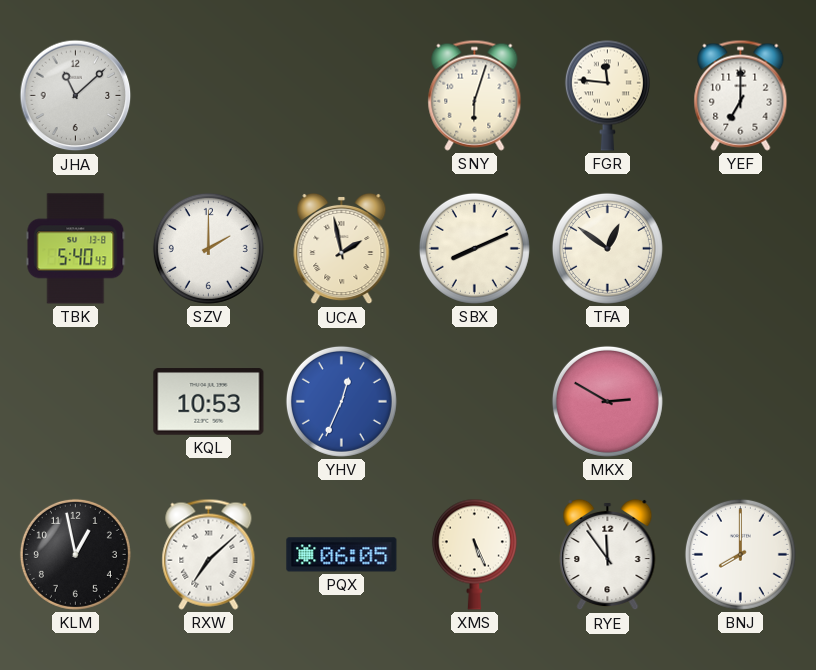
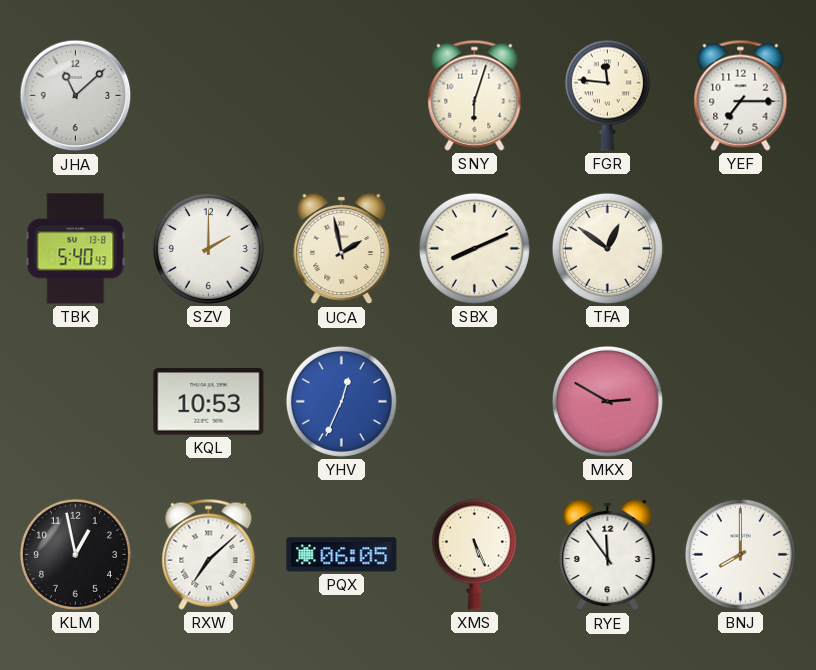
YEF: 7:00 -> 7:15 (741, 95)
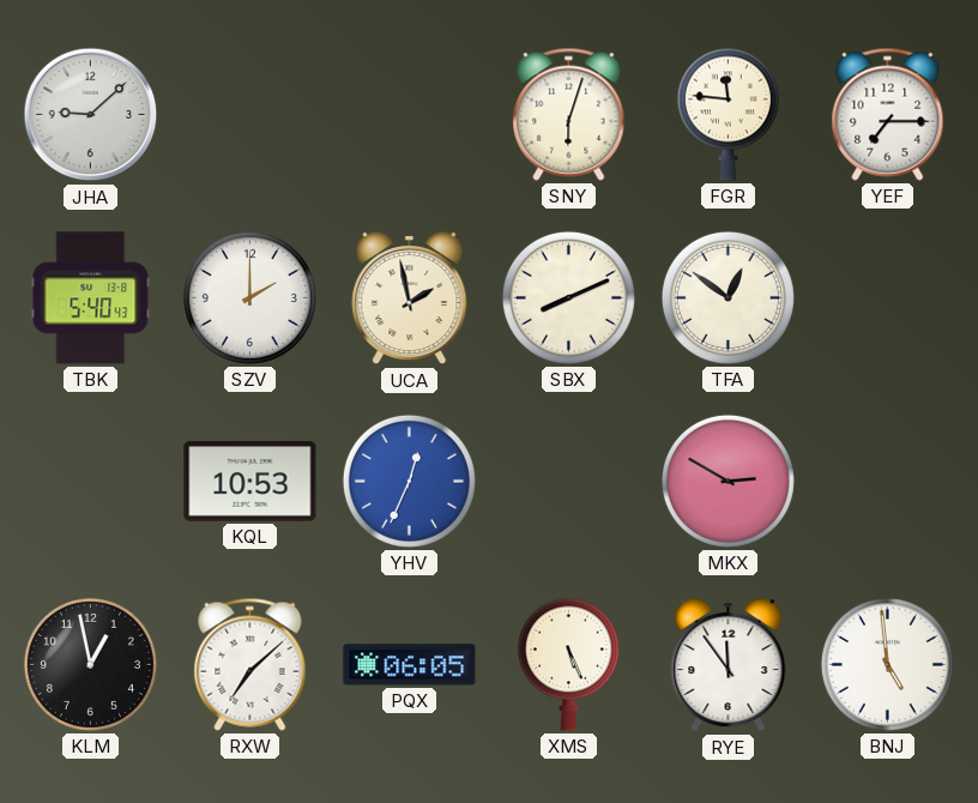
JHA: 11:08 -> 9:08 (91, 115)
BNJ: 8:00 -> 4:59 (887, 664)
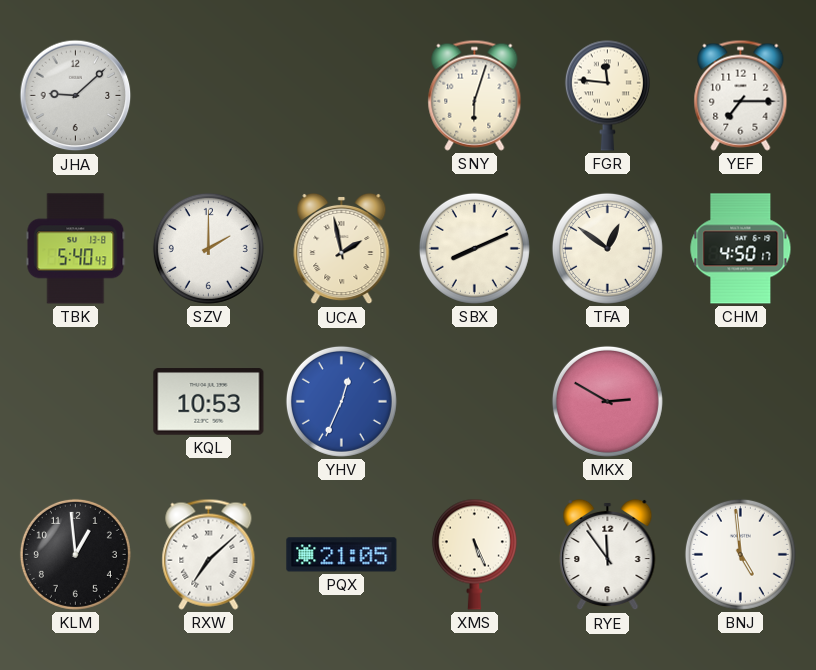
CHM: none -> 4:50 (741, 249)
KLM: 12:58 -> 12:59 (75, 554)
PQX: 06:05 -> 21:05 (342, 555)
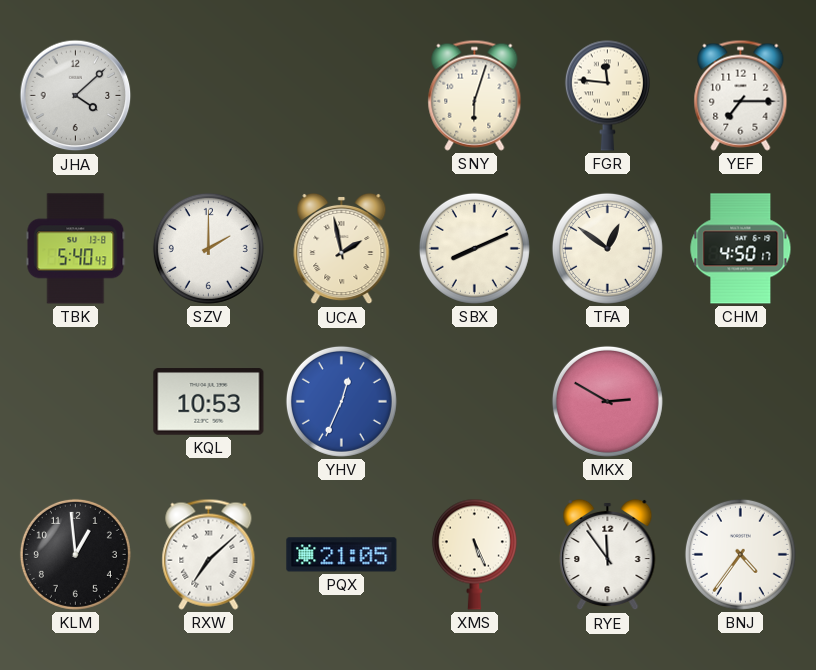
JHA: 9:08 -> 4:08 (76, 96)
BNJ: 4:59 -> 4:36 (740, 554)
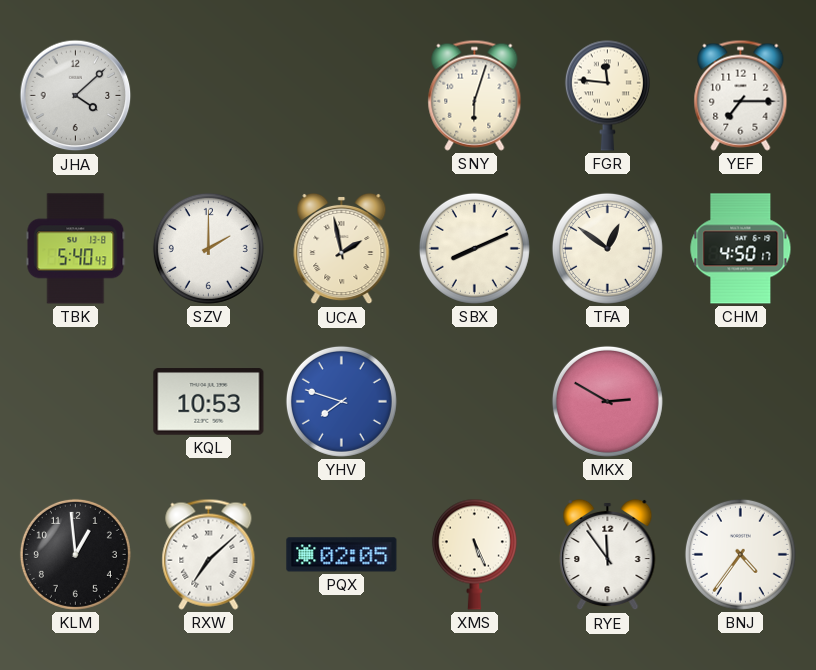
YHV: 12:34 -> 7:48 (341, 401)
PQX: 21:05 -> 02:05 (342, 555)
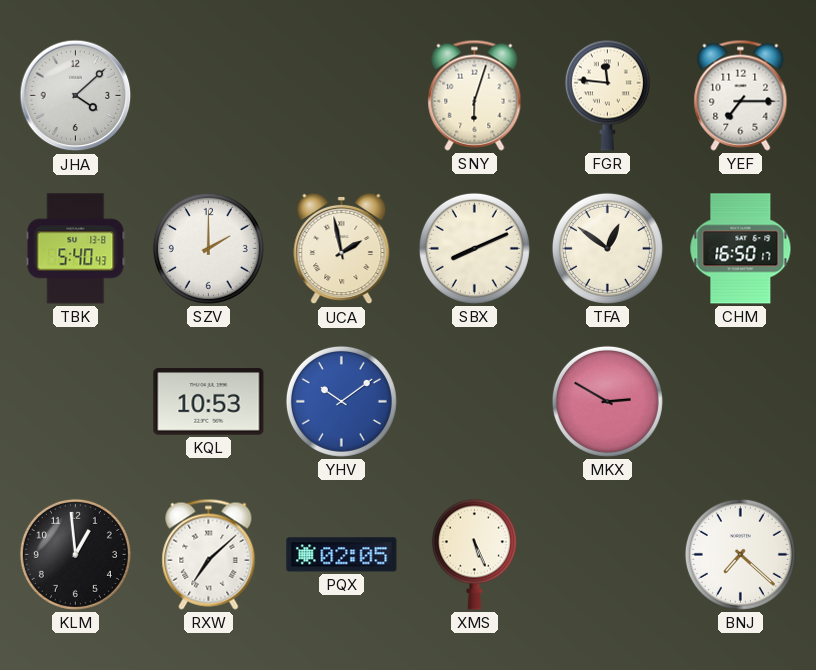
CHM: 4:50 -> 16:50 (741, 249)
YHV: 7:48 -> 10:09 (341, 401)
RYE: 11:54 -> none (608, 555)
BNJ: 4:36 -> 7:22 (740, 554)
